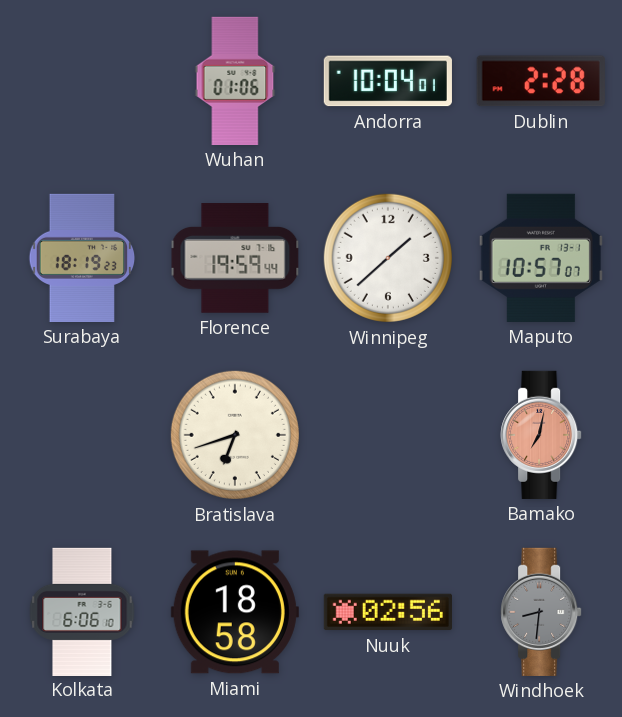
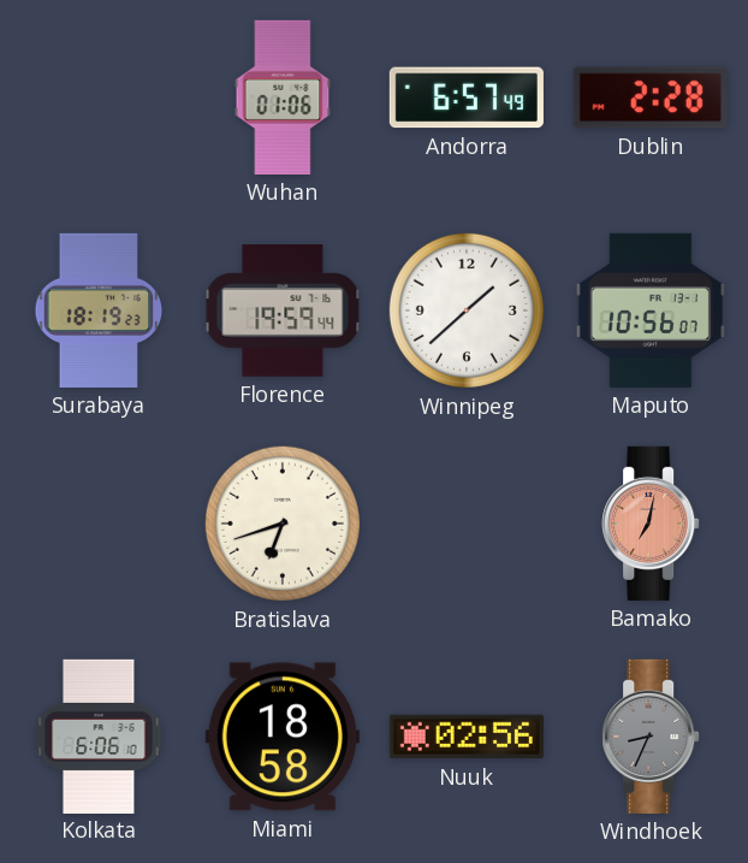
Andorra: 10:04 -> 6:57 (467, 97)
Maputo: 10:57 -> 10:56 (651, 311)
Windhoek: 8:31 -> 8:34 (651, 737)
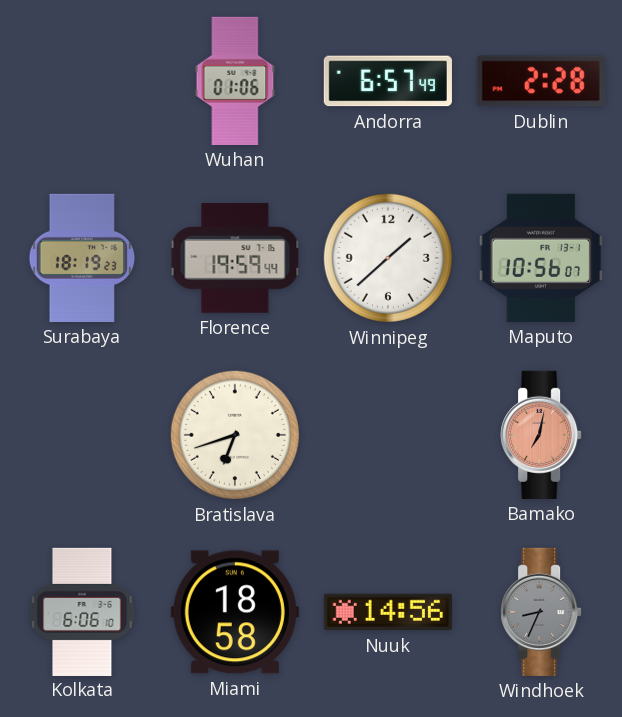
Nuuk: 02:56 -> 14:56 (388, 612)
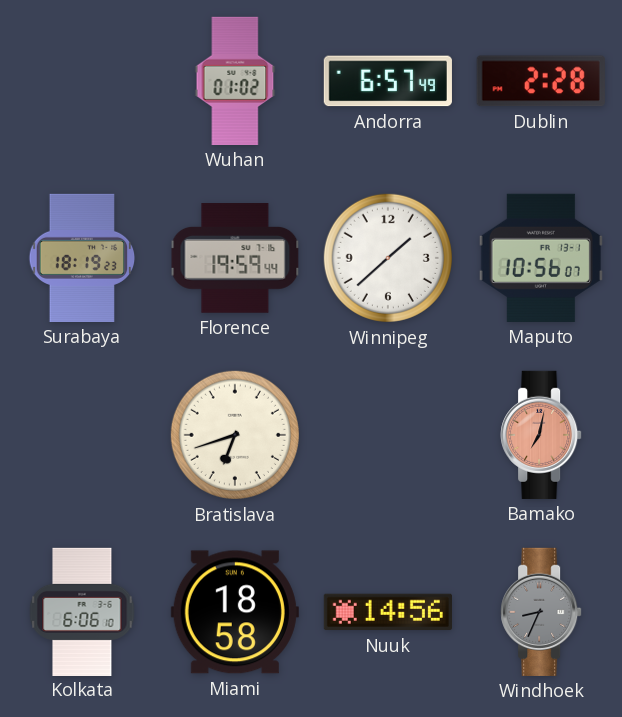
Wuhan: 01:06 -> 01:02 (235, 81)
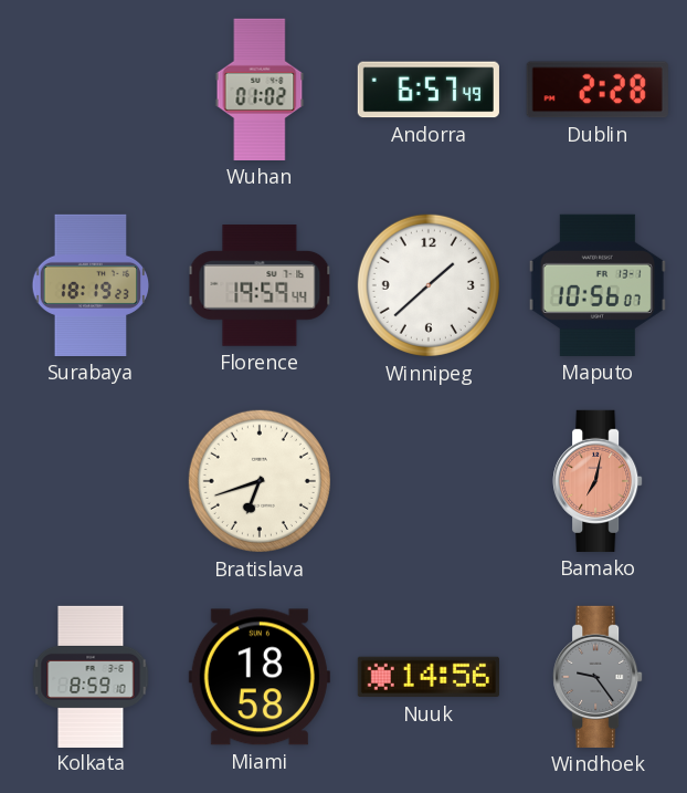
Kolkata: 6:06 -> 8:59 (91, 676)
Windhoek: 8:34 -> 9:24 (598, 677)
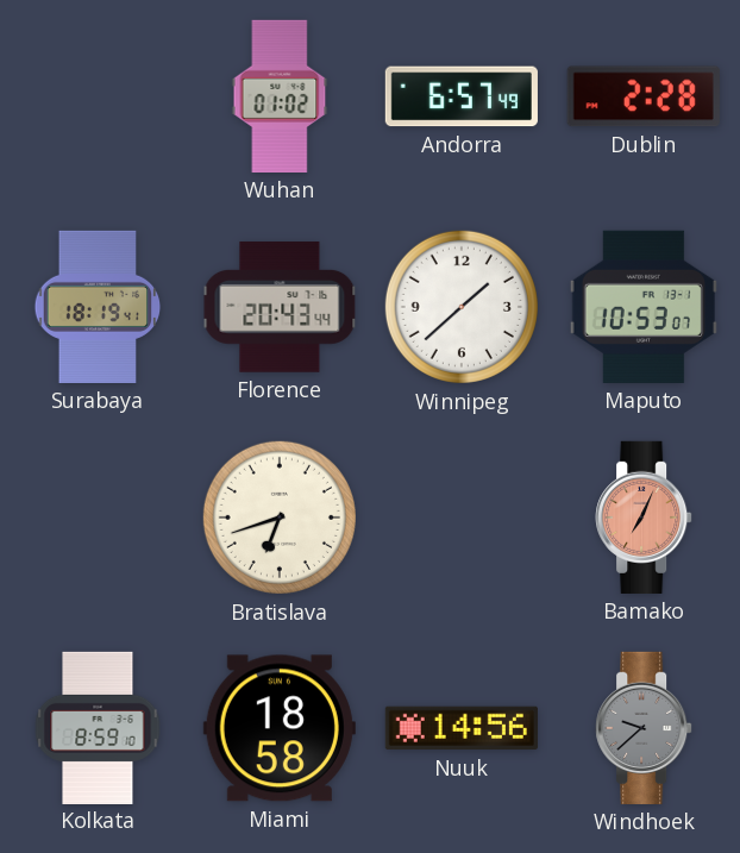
Surabaya: 18:19:23 -> 18:19:41 (98, 307)
Florence: 19:59 -> 20:43 (280, 307)
Maputo: 10:56 -> 10:53 (644, 307)
Bamako: 7:02 -> 7:04 (644, 518)
Windhoek: 9:24 -> 9:38 (644, 728)
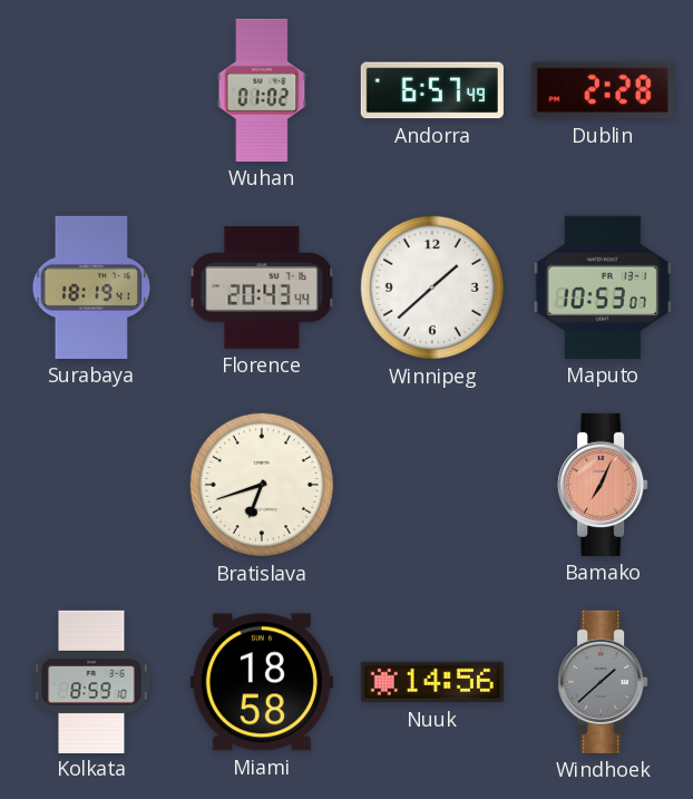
Windhoek: 9:38 -> 1:38 (603, 682)
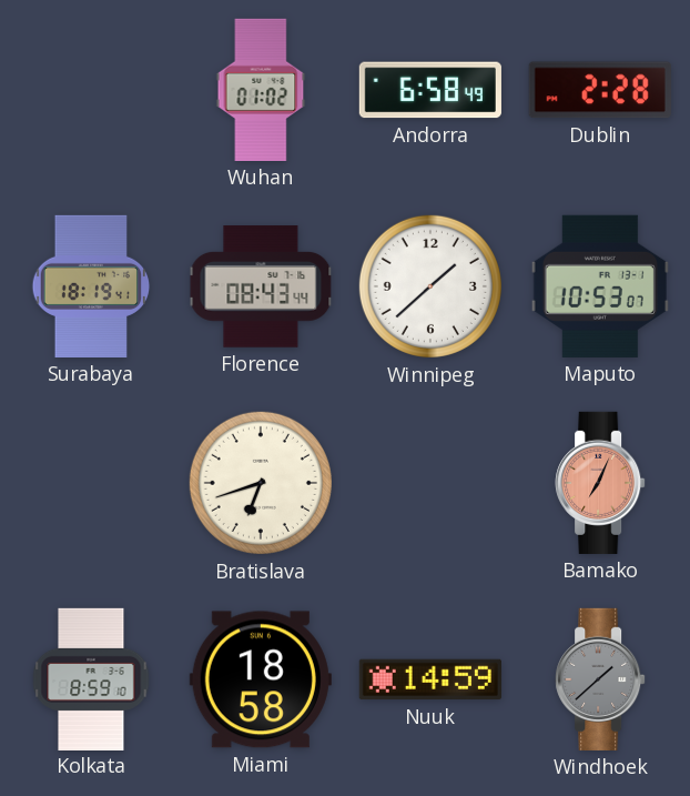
Andorra: 6:57 -> 6:58 (430, 90)
Florence: 20:43 -> 08:43 (261, 286)
Nuuk: 14:56 -> 14:59 (430, 679)
